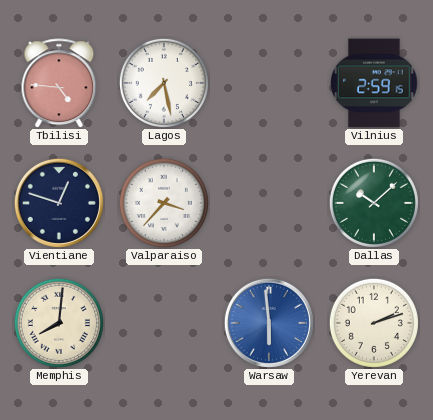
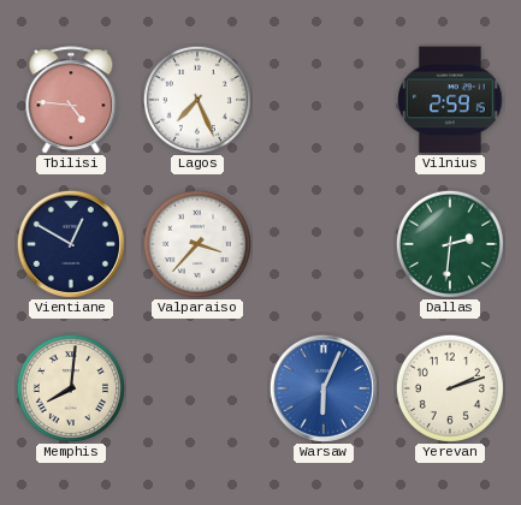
Lagos: 7:28 -> 7:26 (197, 100)
Vientiane: 12:48 -> 12:50 (71, 244)
Dallas: 10:08 -> 2:31 (450, 244)
Warsaw: 5:59 -> 6:04 (324, 388)
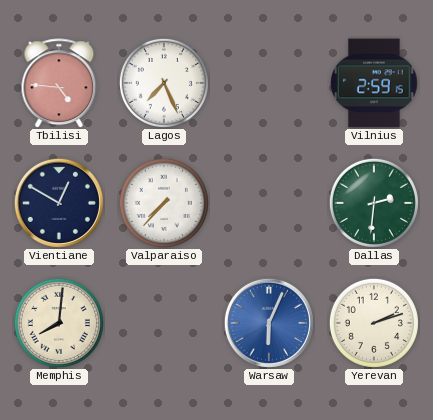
Valparaiso: 3:37 -> 7:37 (164, 203)
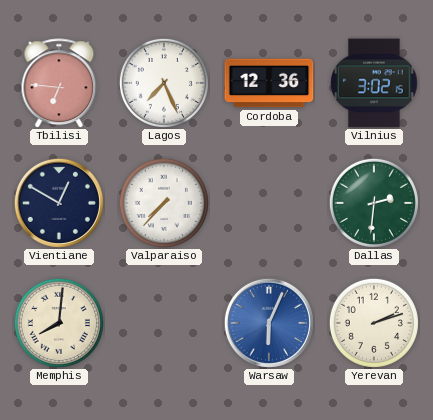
Tbilisi: 4:46 -> 6:46 (59, 83)
Cordoba: none -> 12:36 (269, 83)
Vilnius: 2:59 -> 3:02 (374, 83)
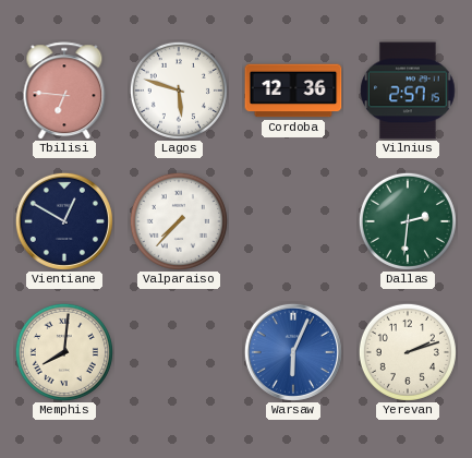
Lagos: 7:26 -> 5:48 (179, 91)
Vilnius: 3:02 -> 2:57 (408, 91)
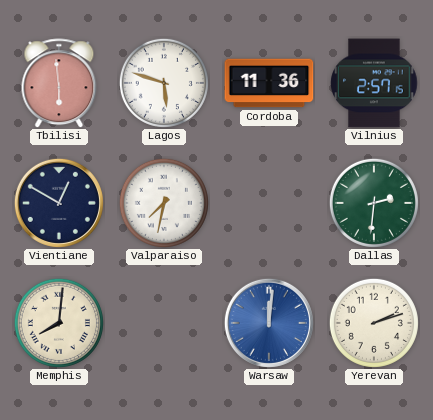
Tbilisi: 6:46 -> 5:59 (59, 83)
Cordoba: 12:36 -> 11:36 (269, 83)
Valparaiso: 7:37 -> 7:32 (164, 203)
Warsaw: 6:04 -> 12:01 (269, 323)
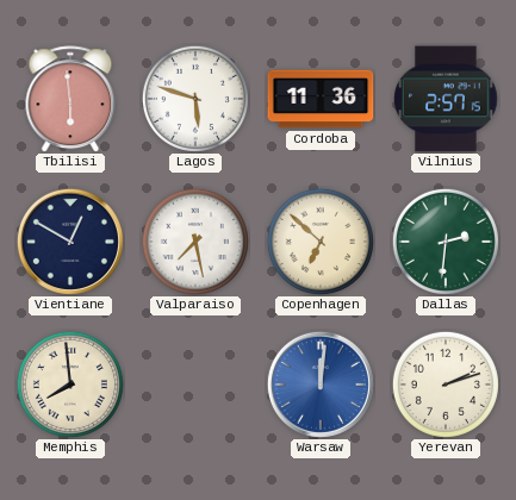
Valparaiso: 7:32 -> 7:28 (195, 242)
Copenhagen: none -> 6:52 (321, 242)
Memphis: 8:01 -> 7:59 (70, 385)
